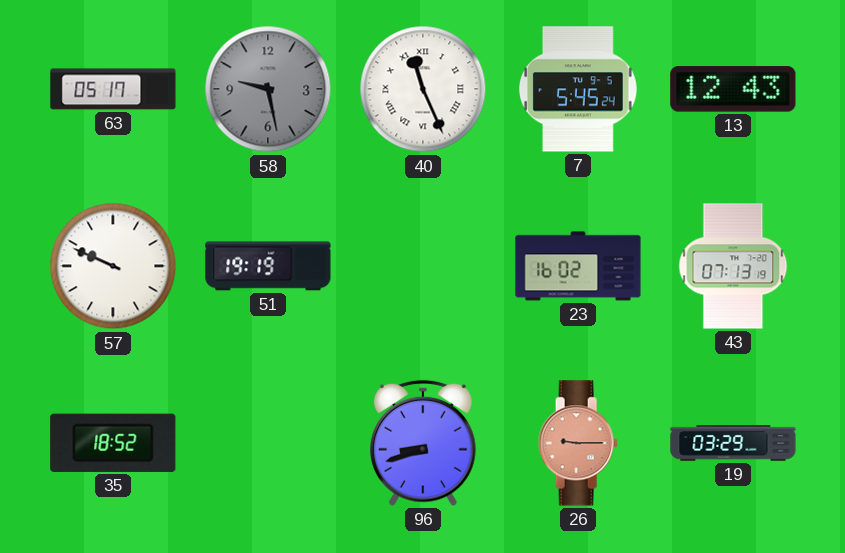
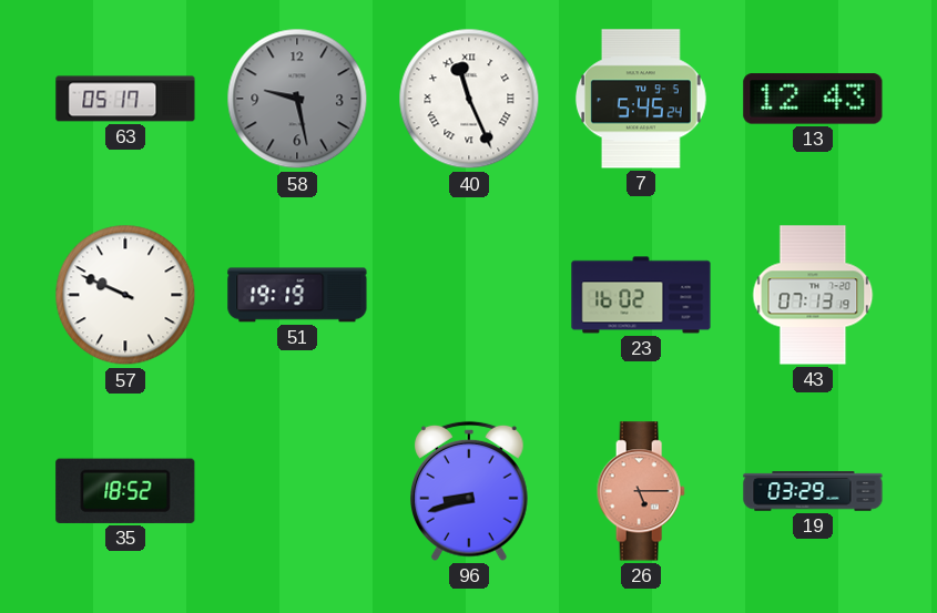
26: 9:15 -> 5:15 (641, 491)
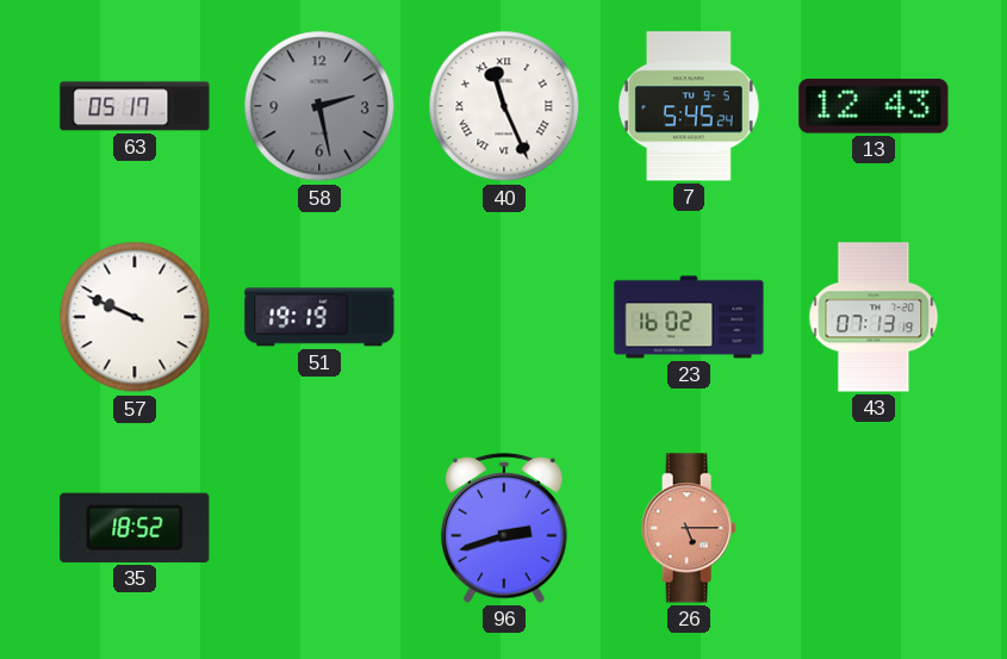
58: 9:28 -> 2:28 (319, 106)
96: 8:42 -> 2:42 (505, 528)
19: 03:29 -> none (813, 491)
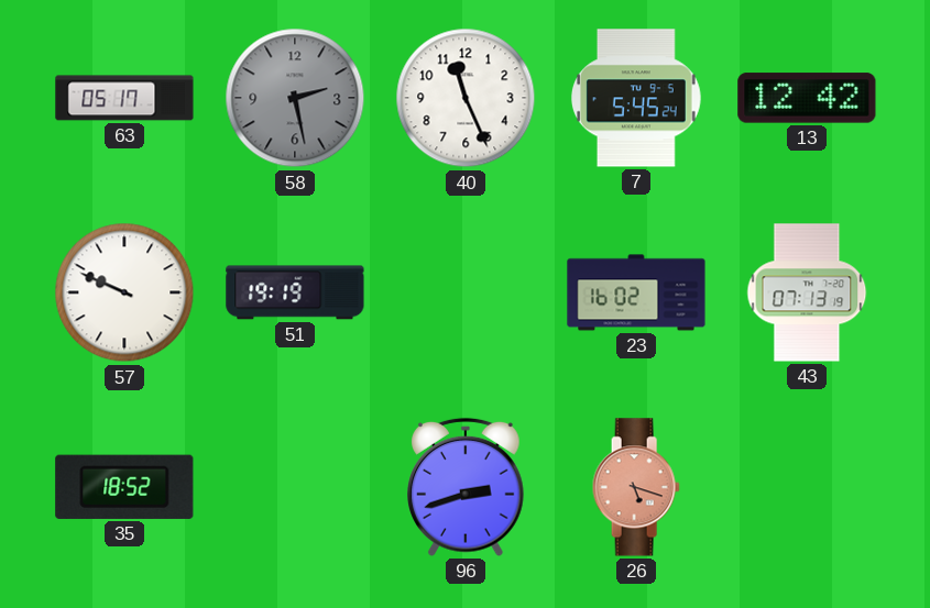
40 numerals: Roman -> Arabic (466, 98)
13: 12:43 -> 12:42 (807, 98)
26: 5:15 -> 5:18 (636, 487)
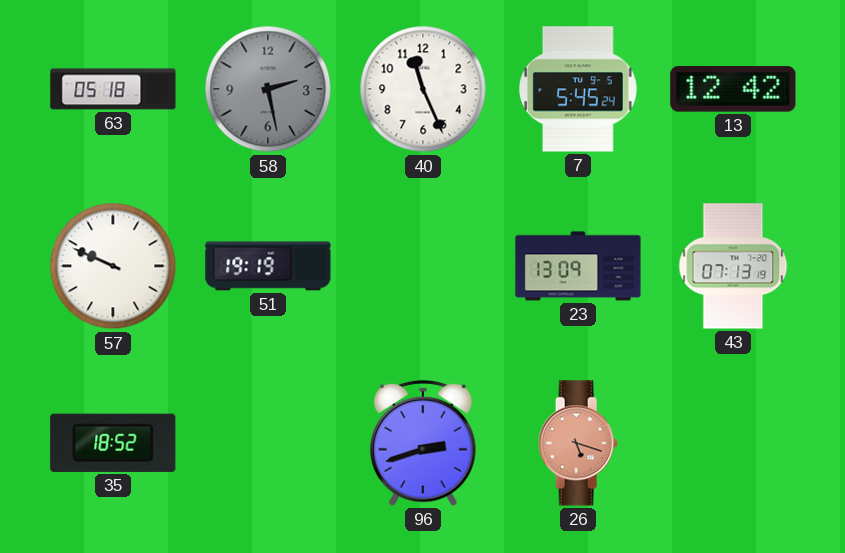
63: 05:17 -> 05:18 (113, 89)
23: 16:02 -> 13:09 (578, 266)
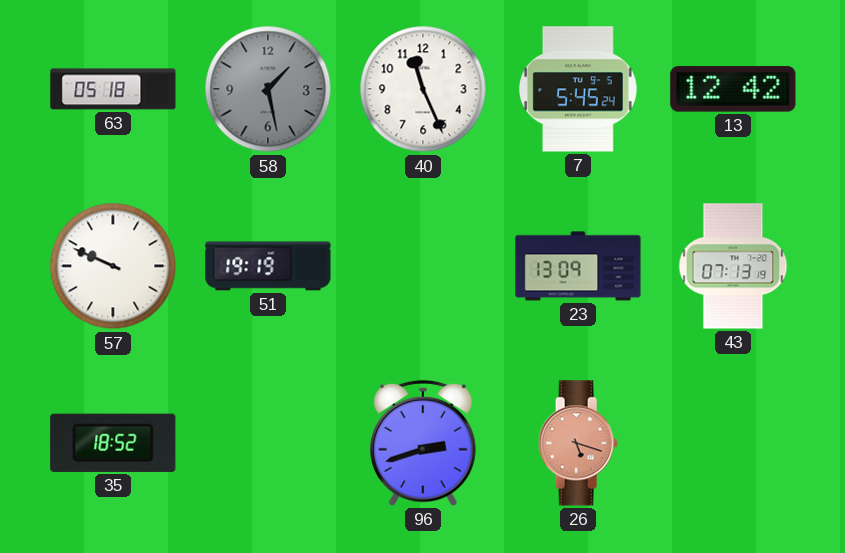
58: 2:28 -> 1:28 (268, 89)
